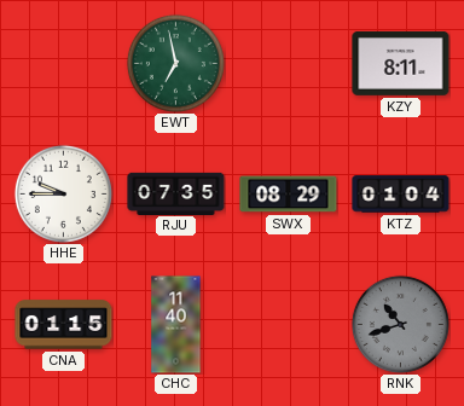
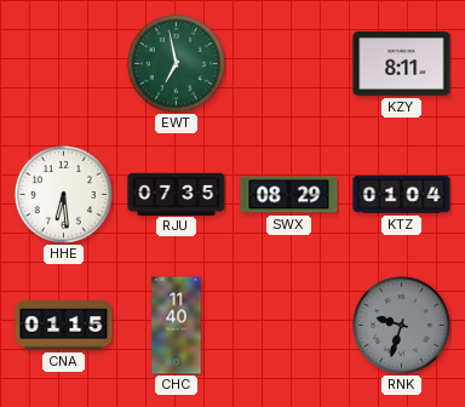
HHE: 9:45 -> 6:29 (63, 194)
RNK: 10:42 -> 9:33 (401, 325)
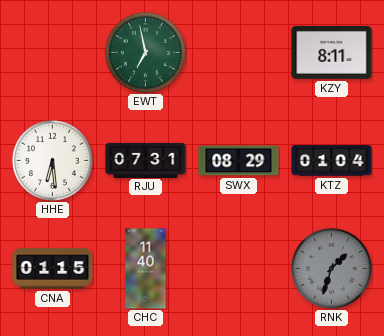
RJU: 07:35 -> 07:31 (146, 160)
RNK: 9:33 -> 1:33 (331, 268)
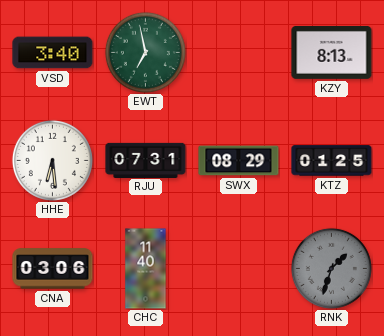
VSD: none -> 3:40 (53, 53)
KZY: 8:11 -> 8:13 (332, 52)
KTZ: 01:04 -> 01:25 (332, 161)
CNA: 01:15 -> 03:06 (53, 269)
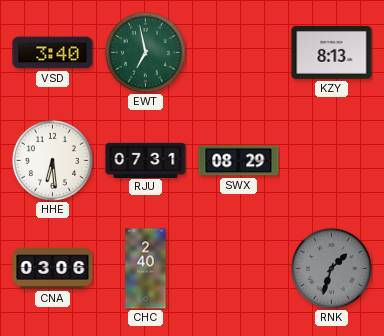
KTZ: 01:25 -> none (332, 161)
CHC: 11:40 -> 2:40 (146, 269)
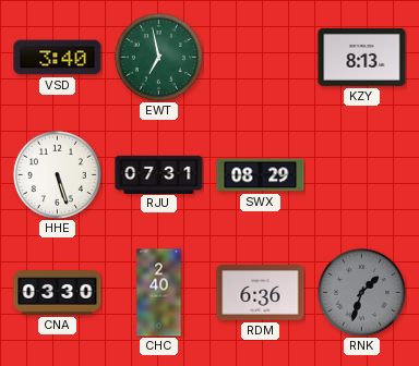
HHE: 6:29 -> 5:27 (57, 174)
CNA: 03:06 -> 03:30 (58, 293)
RDM: none -> 6:36 (261, 293)
